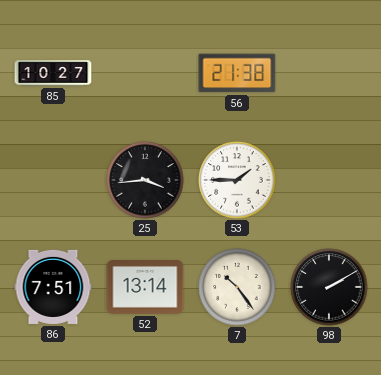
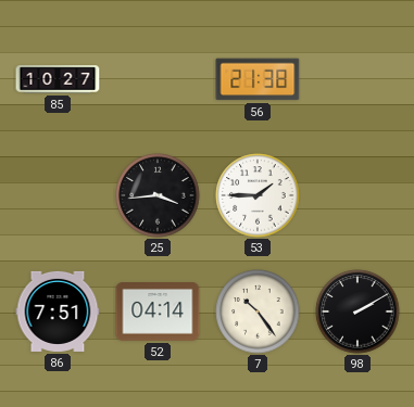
52: 13:14 -> 04:14 (158, 313)
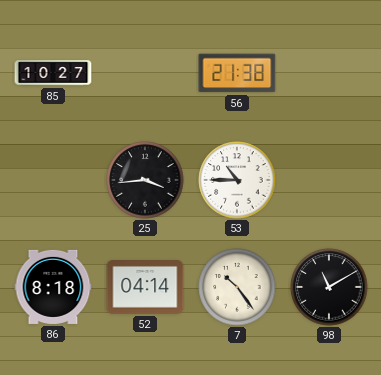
53: 1:45 -> 10:45 (237, 180)
86: 7:51 -> 8:18 (53, 287)
98: 2:10 -> 11:10 (329, 287)
